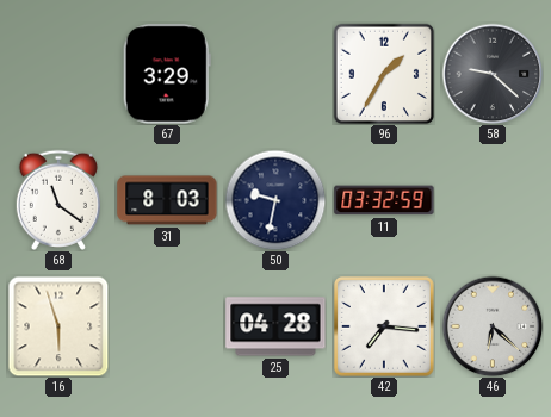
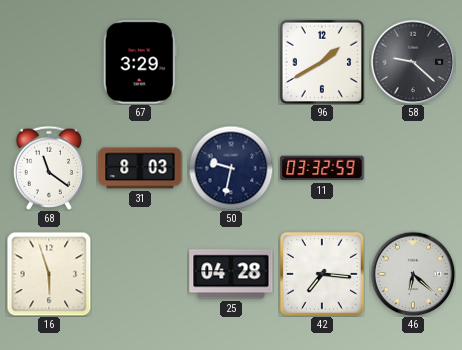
96: 1:35 -> 1:40 (322, 62)
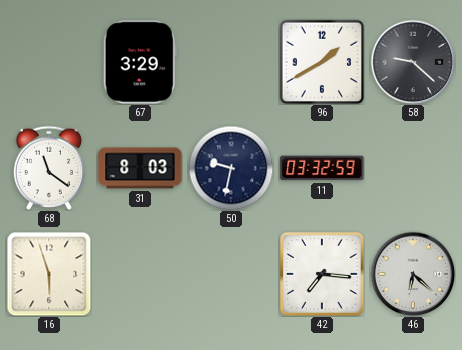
25: 04:28 -> none (231, 274)
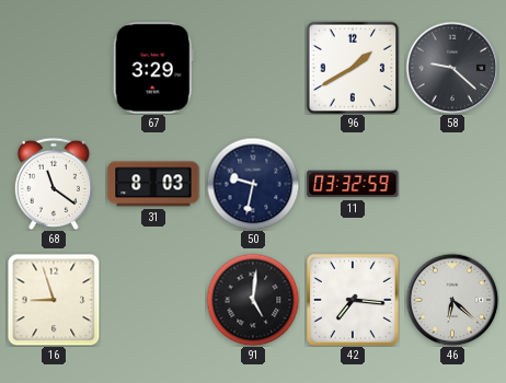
16: 5:57 -> 8:57 (54, 300)
91: none -> 5:01 (253, 300)
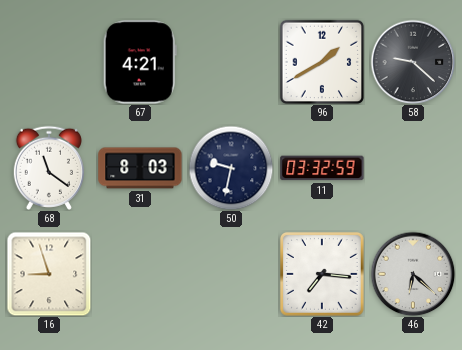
67: 3:29 -> 4:21 (140, 62)
91: 5:01 -> none (253, 300)
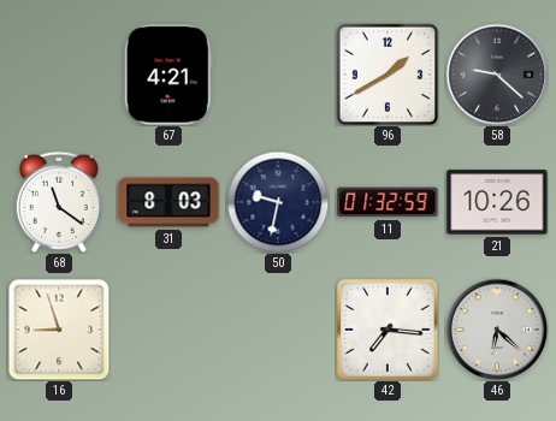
11: 03:32 -> 01:32 (388, 202)
21: none -> 10:26 (497, 202)
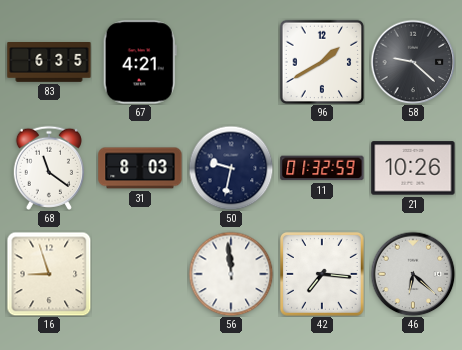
83: none -> 6:35 (49, 63)
56: none -> 11:59 (231, 274)
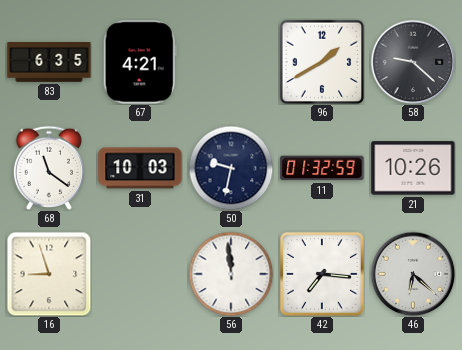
31: 8:03 -> 10:03 (140, 168)
